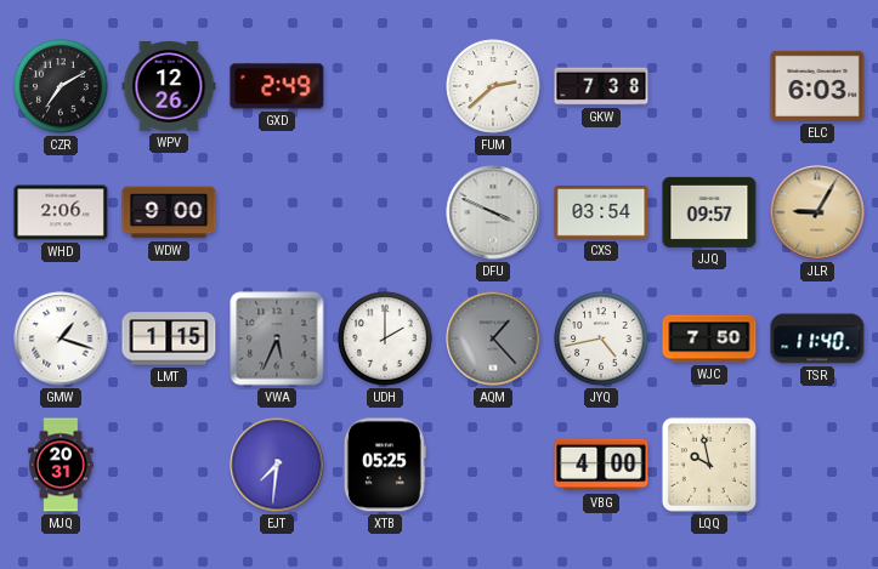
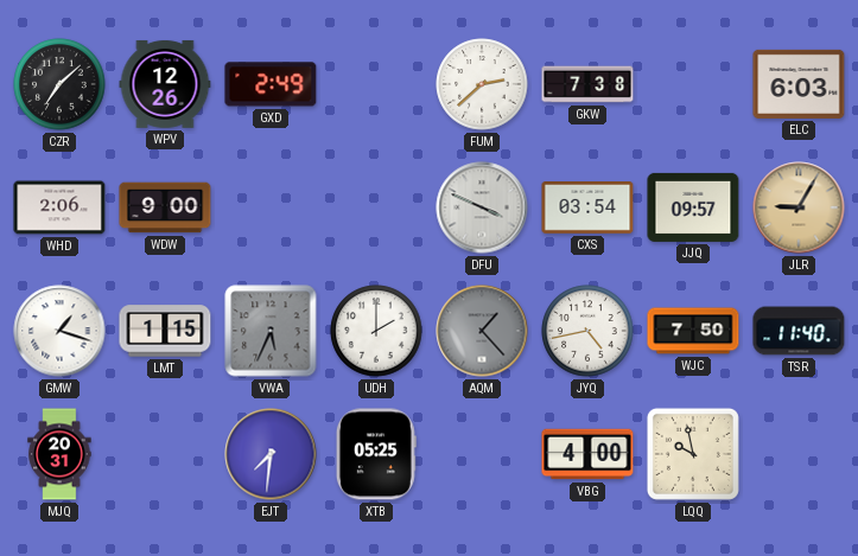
CZR: 7:10 -> 7:08 (59, 84)
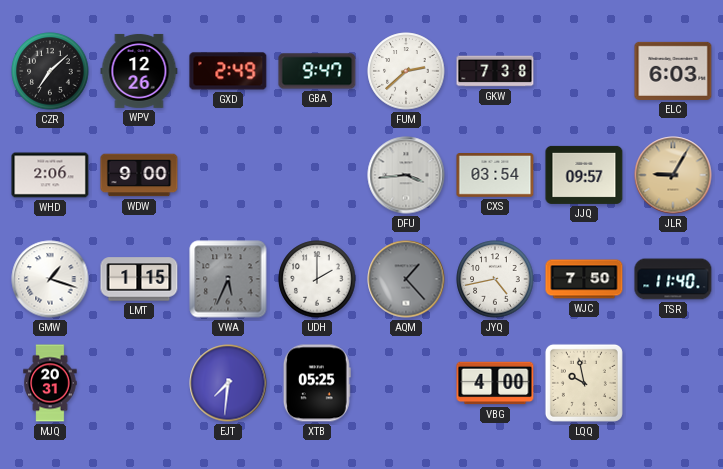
GBA: none -> 9:47 (317, 71)
DFU: 3:49 -> 3:44 (406, 175)
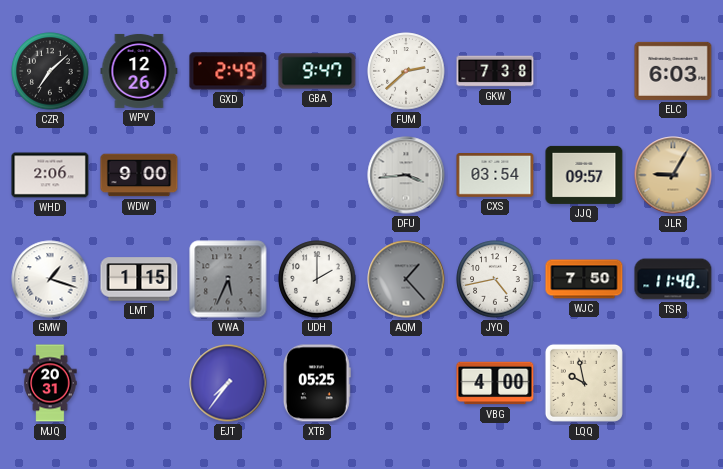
EJT: 7:31 -> 7:36 (228, 383)
